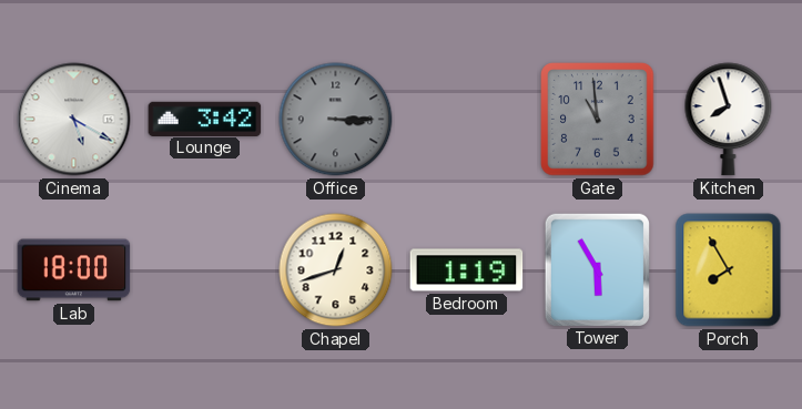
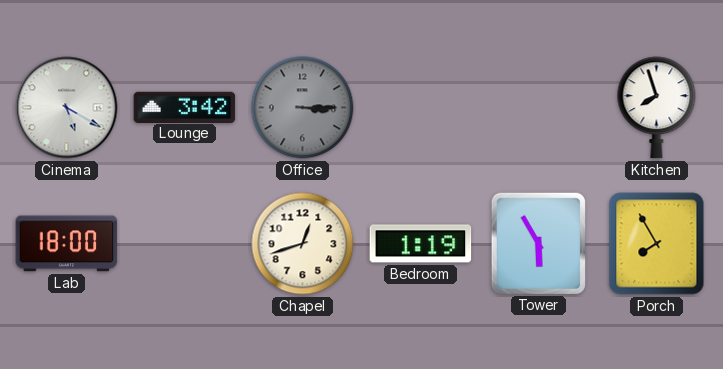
Gate: 10:59 -> none (598, 120)
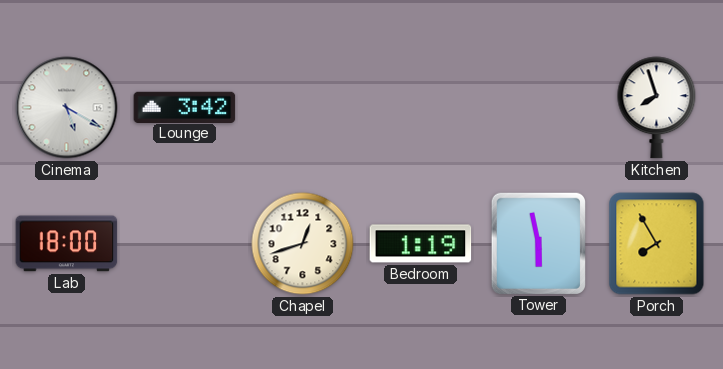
Office: 3:15 -> none (303, 108)
Tower: 5:55 -> 5:58 (538, 243)
